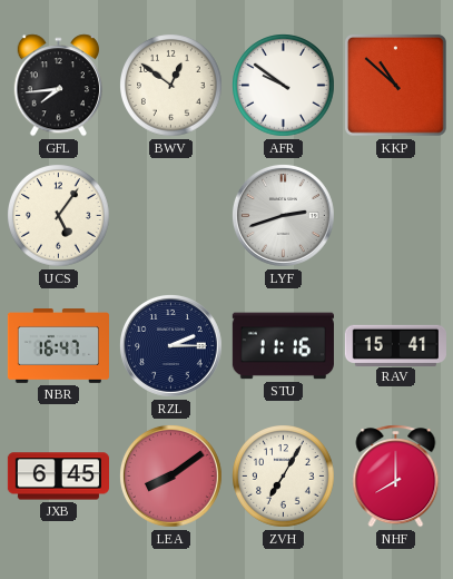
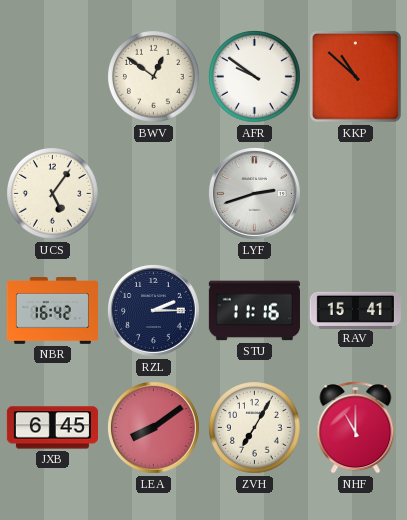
GFL: 7:44 -> none (58, 86)
NBR: 16:47 -> 16:42 (52, 311)
NHF: 8:00 -> 11:00 (356, 428)
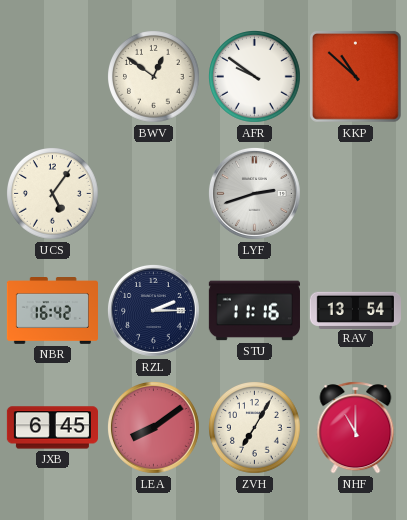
RAV: 15:41 -> 13:54 (355, 310)
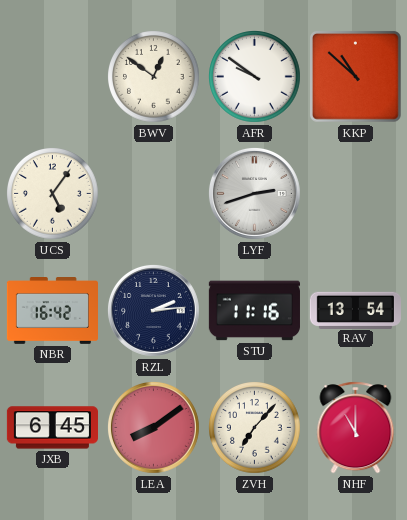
RZL: 2:15 -> 2:14 (153, 310)
ZVH: 7:05 -> 7:07 (255, 428)
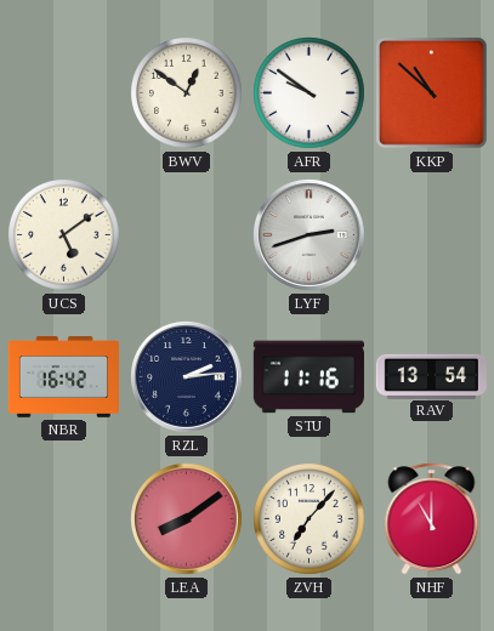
UCS: 5:06 -> 5:09 (64, 235)
JXB: 6:45 -> none (52, 428)
